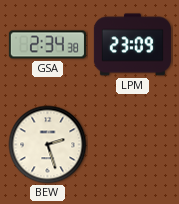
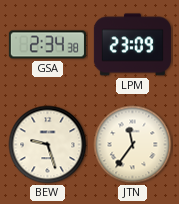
BEW: 2:27 -> 9:27 (48, 145)
JTN: none -> 11:36 (133, 145)
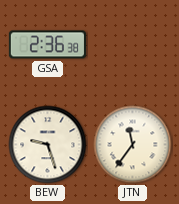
GSA: 2:34 -> 2:36 (47, 45)
LPM: 23:09 -> none (132, 45)
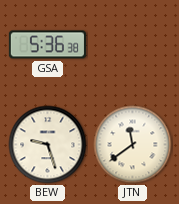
GSA: 2:36 -> 5:36 (47, 45)
JTN: 11:36 -> 11:39 (133, 145)
